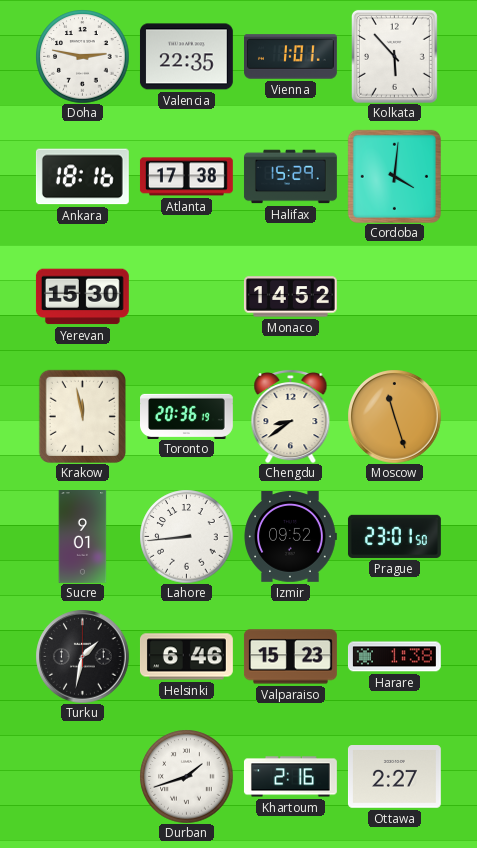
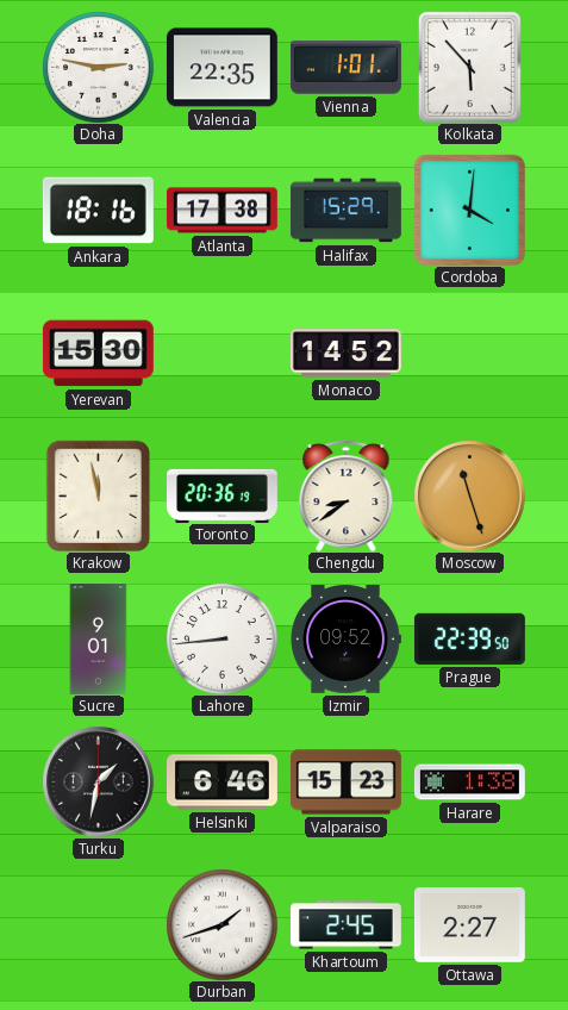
Prague: 23:01 -> 22:39 (469, 638)
Khartoum: 2:16 -> 2:45 (345, 925)
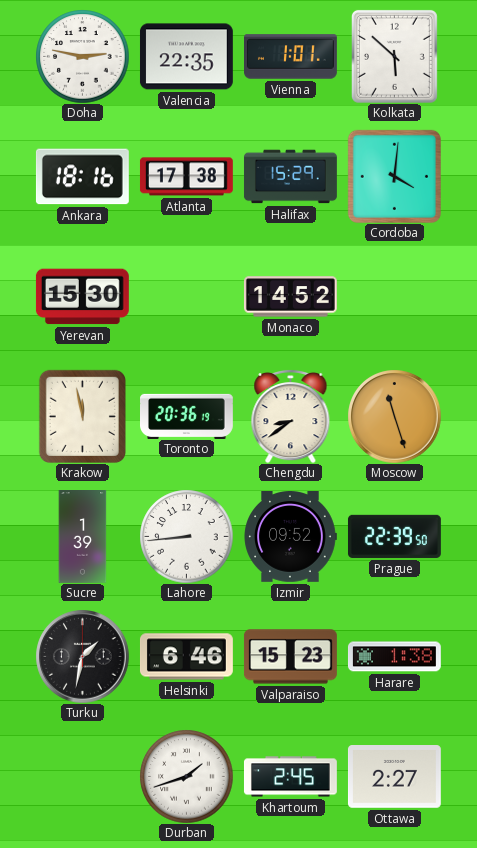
Kolkata: 5:53 -> 5:52 (394, 56)
Sucre: 9:01 -> 1:39 (83, 537)
